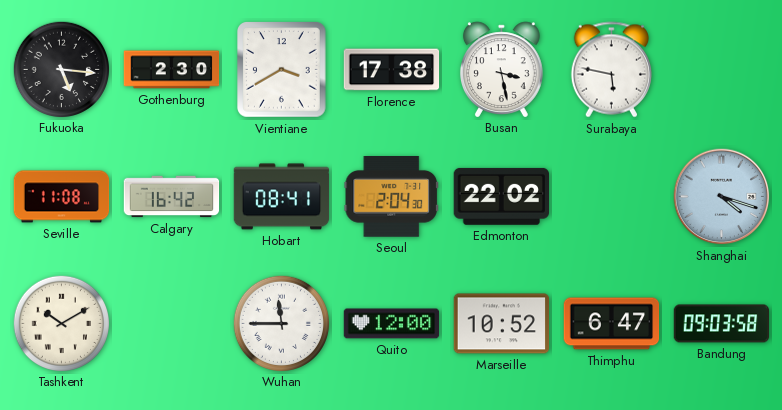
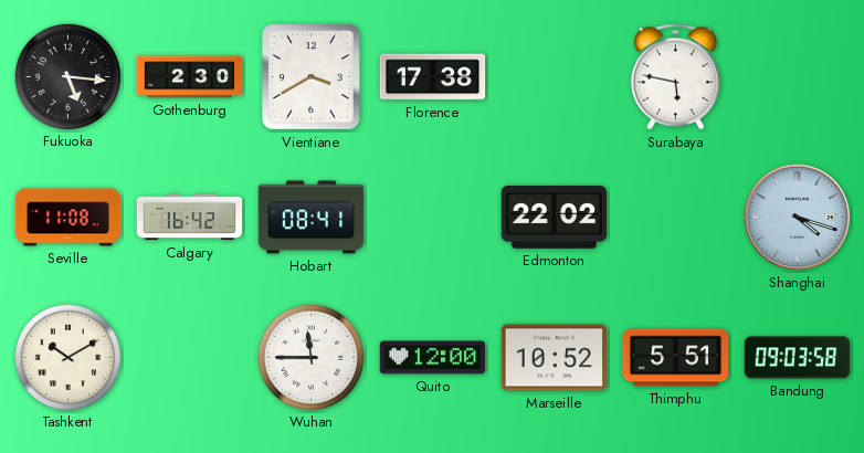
Busan: 3:28 -> none (501, 69)
Seoul: 2:04 -> none (391, 197)
Thimphu: 6:47 -> 5:51 (676, 358)
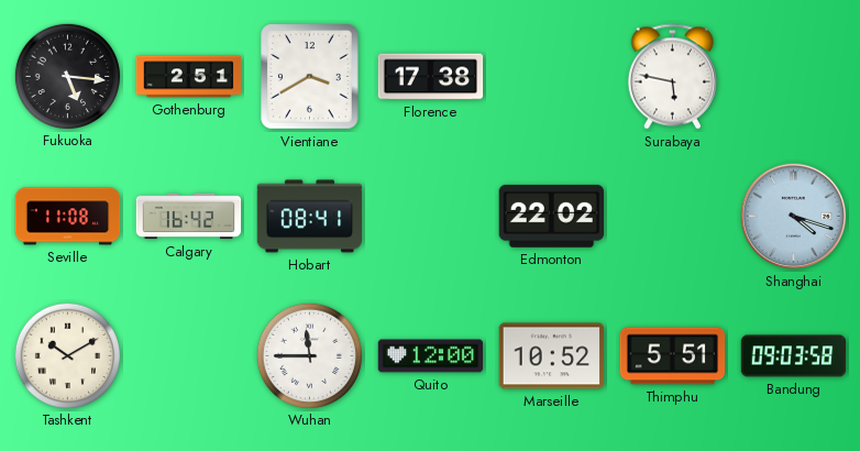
Gothenburg: 2:30 -> 2:51 (189, 77)
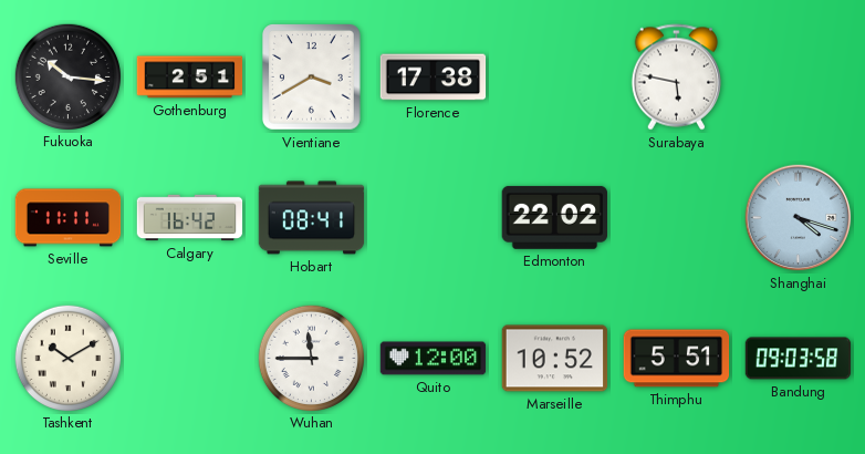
Fukuoka: 5:16 -> 10:16 (67, 76)
Seville: 11:08 -> 11:11 (69, 218)
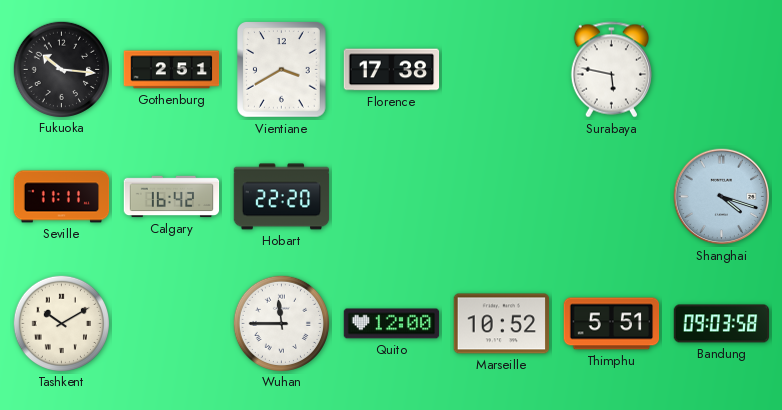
Hobart: 08:41 -> 22:20 (282, 197)
Edmonton: 22:02 -> none (554, 217)
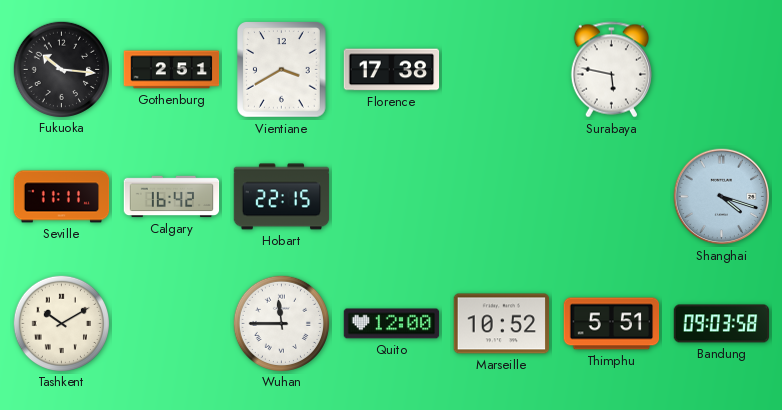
Hobart: 22:20 -> 22:15 (282, 197)
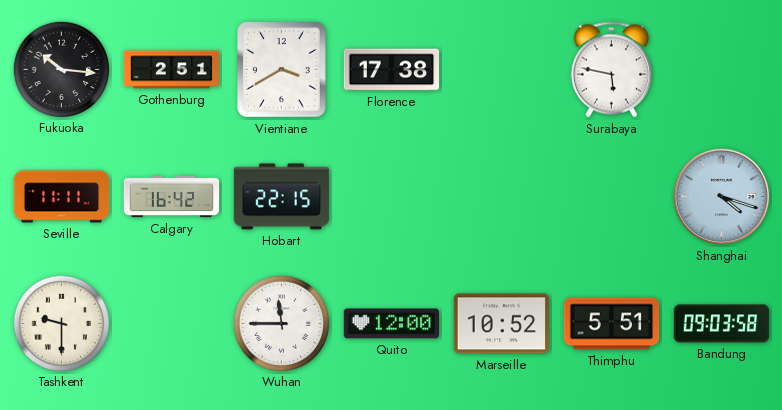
Tashkent: 10:10 -> 9:30 (61, 323)
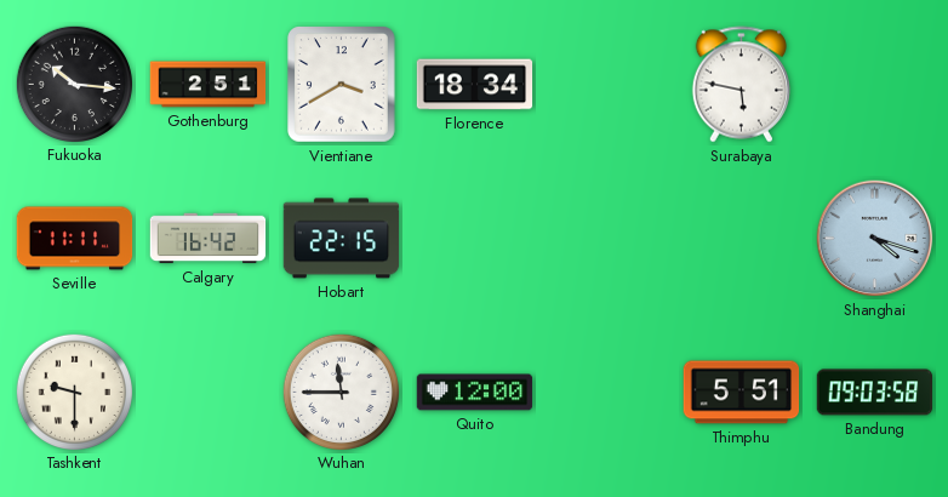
Florence: 17:38 -> 18:34 (475, 85)
Marseille: 10:52 -> none (502, 324)
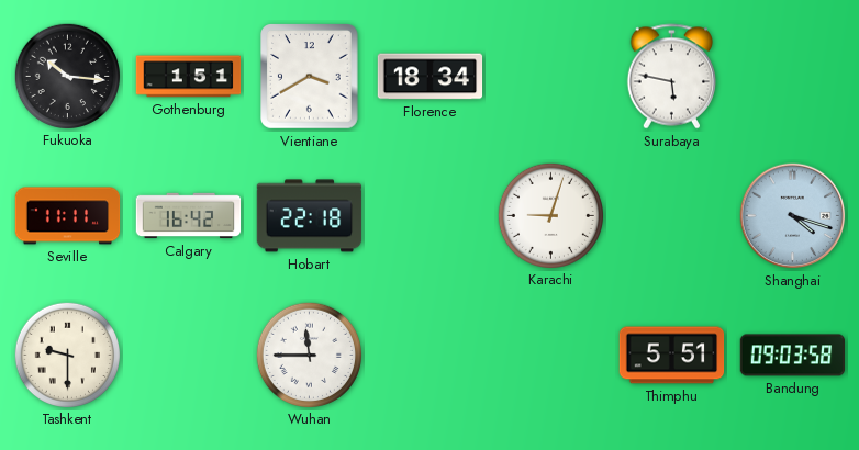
Gothenburg: 2:51 -> 1:51 (189, 77)
Hobart: 22:15 -> 22:18 (310, 216)
Karachi: none -> 9:03 (550, 215)
Quito: 12:00 -> none (475, 393)
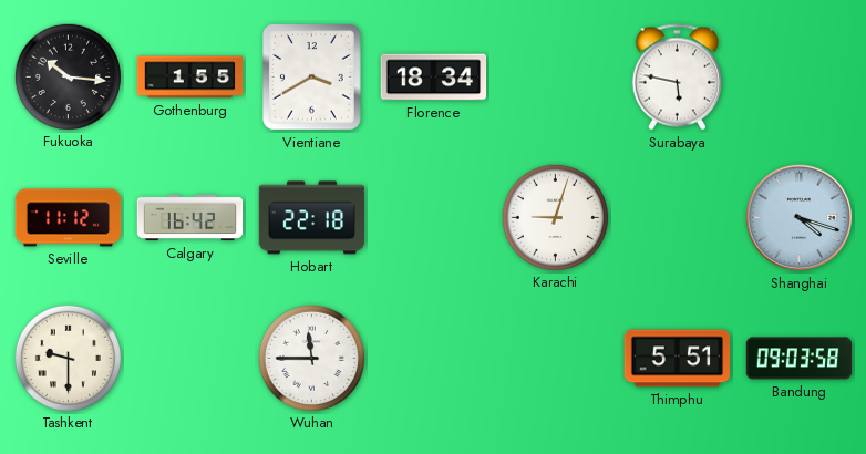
Gothenburg: 1:51 -> 1:55 (190, 78)
Seville: 11:11 -> 11:12 (69, 218)
